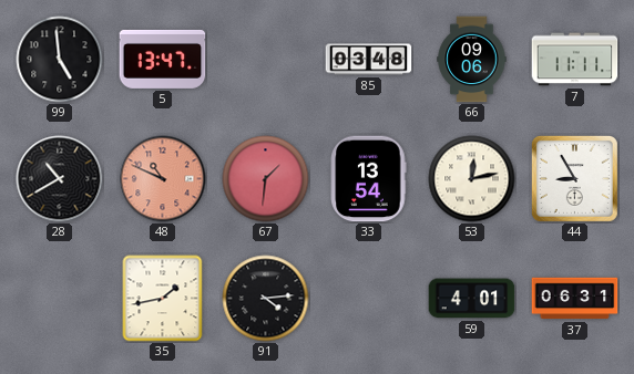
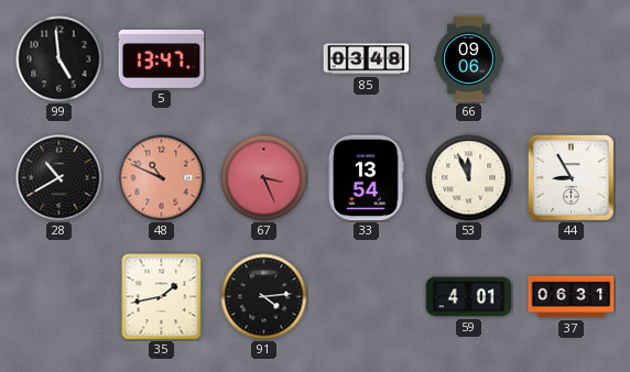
7: 11:11 -> none (575, 60)
67: 1:31 -> 3:26 (264, 178)
53: 12:13 -> 11:56 (469, 178)
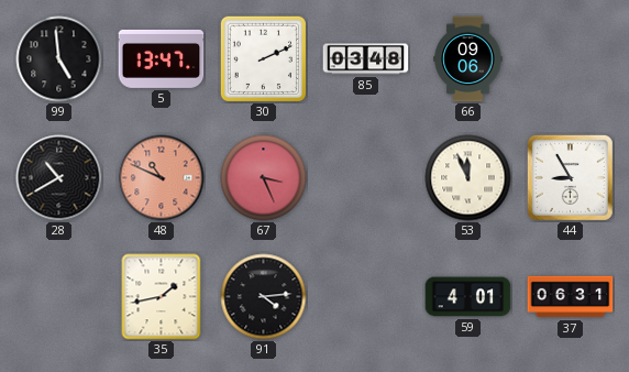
30: none -> 2:11 (263, 58)
33: 13:54 -> none (366, 178)
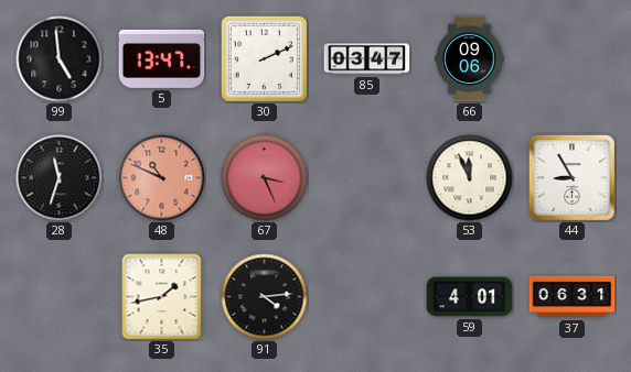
85: 03:48 -> 03:47 (367, 59)
28: 10:40 -> 11:33 (60, 178)
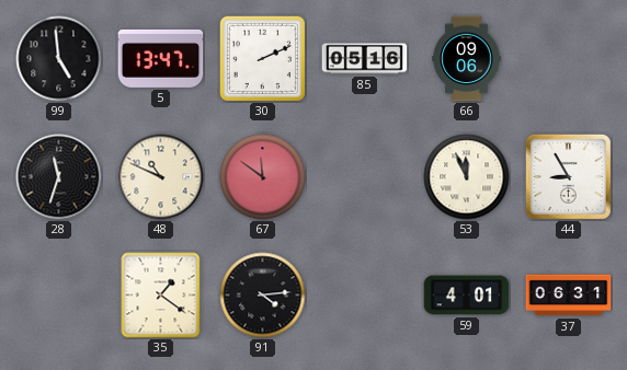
85: 03:47 -> 05:16 (365, 59)
48 dial: salmon -> cream (161, 177)
67: 3:26 -> 11:51 (263, 177)
35: 1:43 -> 1:21 (161, 296)
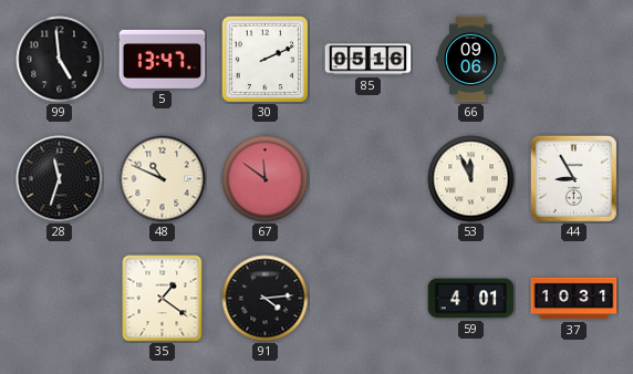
37: 06:31 -> 10:31 (574, 299)
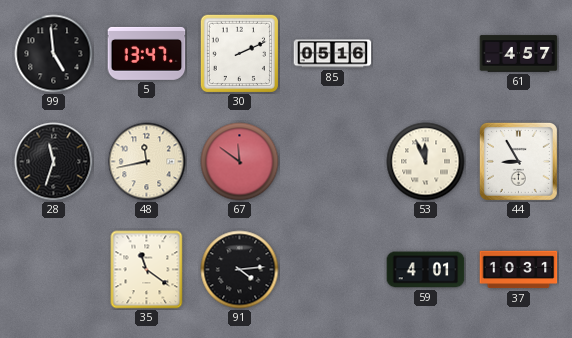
66: 09:06 -> none (471, 60)
61: none -> 4:57 (519, 54)
48: 10:49 -> 11:43 (147, 162)
35: 1:21 -> 11:21 (147, 270)
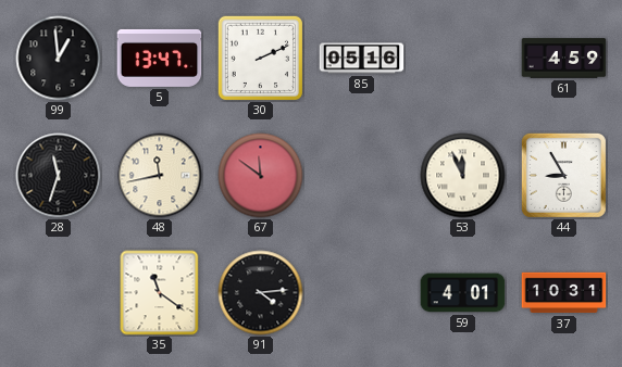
99: 4:59 -> 12:59 (59, 59)
61: 4:57 -> 4:59 (564, 59)
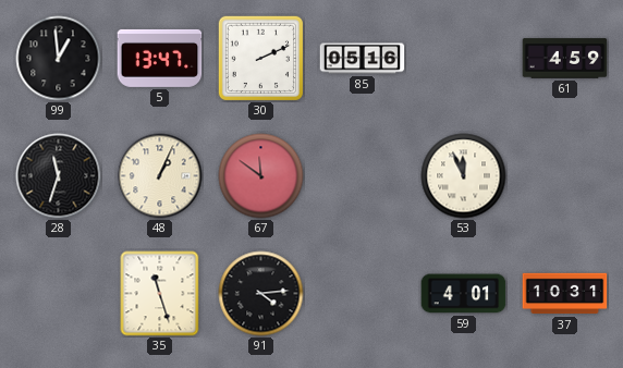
48: 11:43 -> 1:04 (160, 176)
44: 8:55 -> none (563, 175)
35: 11:21 -> 11:27 (160, 294)
